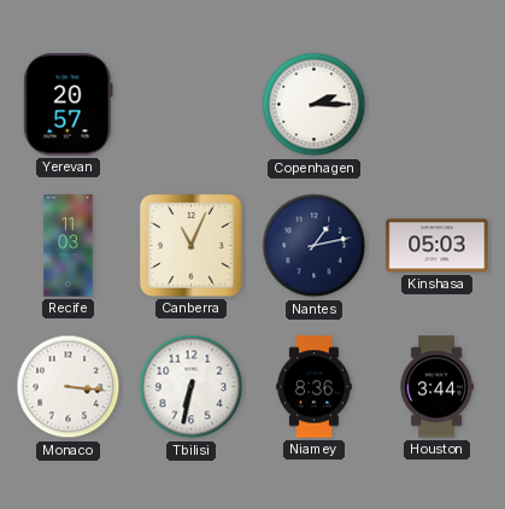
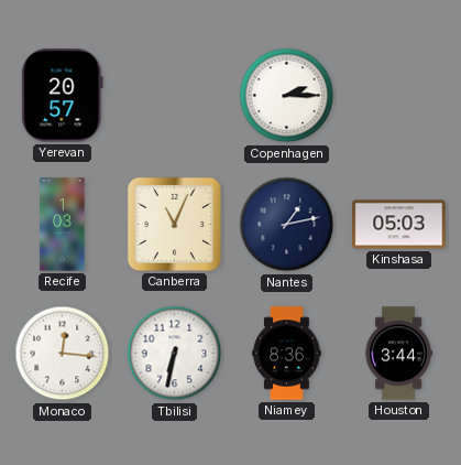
Recife: 11:03 -> 1:03 (63, 225)
Monaco: 3:16 -> 12:16 (63, 354)
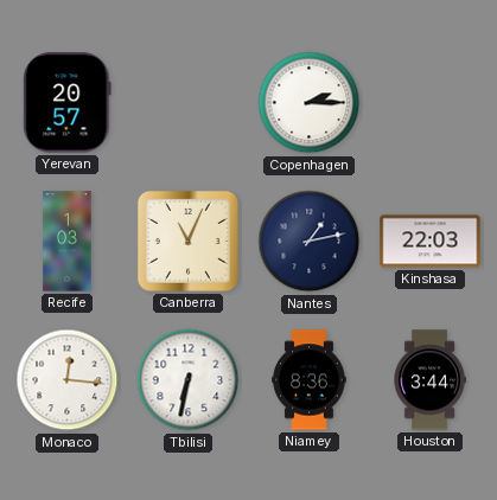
Kinshasa: 05:03 -> 22:03 (431, 242)
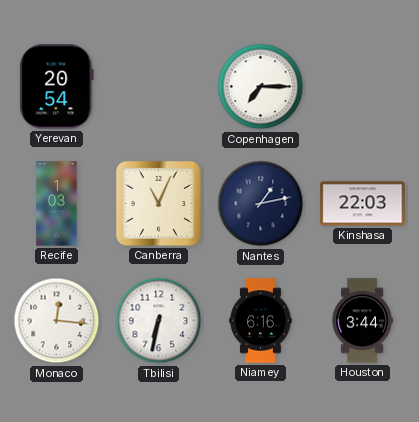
Yerevan: 20:57 -> 20:54 (57, 87)
Copenhagen: 2:15 -> 7:15 (261, 87)
Niamey: 8:36 -> 6:16 (261, 321)
